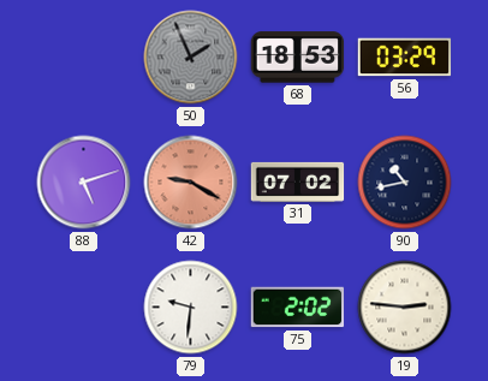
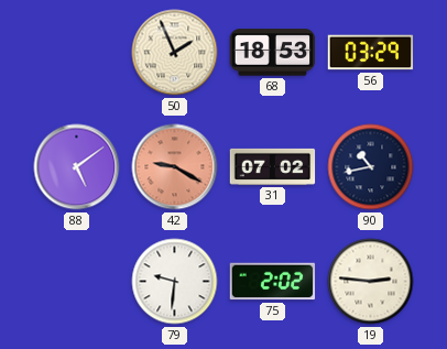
50 dial: grey -> cream (175, 53)
88: 5:12 -> 5:09 (77, 167)
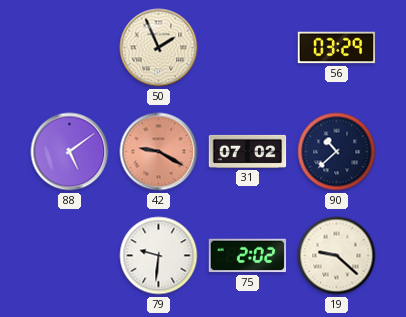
68: 18:53 -> none (273, 53)
90: 10:43 -> 10:38 (337, 152)
19: 2:46 -> 9:22 (337, 256)
